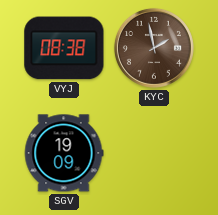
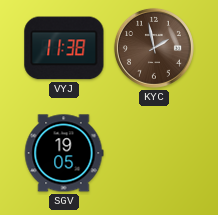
VYJ: 08:38 -> 11:38 (64, 48)
SGV: 19:09 -> 19:05 (64, 153)
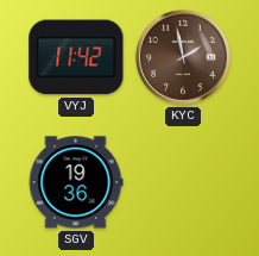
VYJ: 11:38 -> 11:42 (76, 57)
SGV: 19:05 -> 19:36 (76, 182)
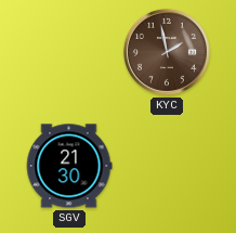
VYJ: 11:42 -> none (76, 57)
SGV: 19:36 -> 21:30 (69, 166)
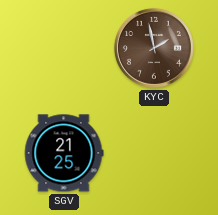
SGV: 21:30 -> 21:25 (64, 153)
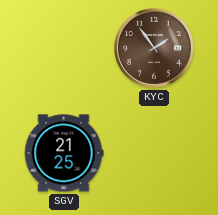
KYC: 1:58 -> 1:54 (154, 48)
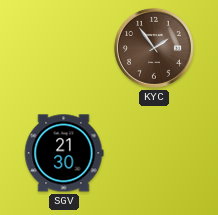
SGV: 21:25 -> 21:30 (64, 153)
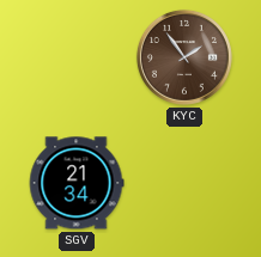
SGV: 21:30 -> 21:34 (77, 183)
